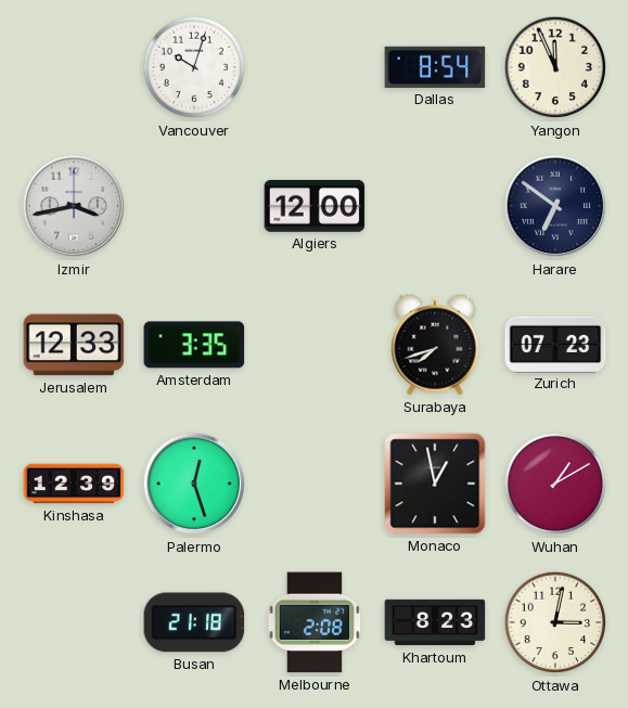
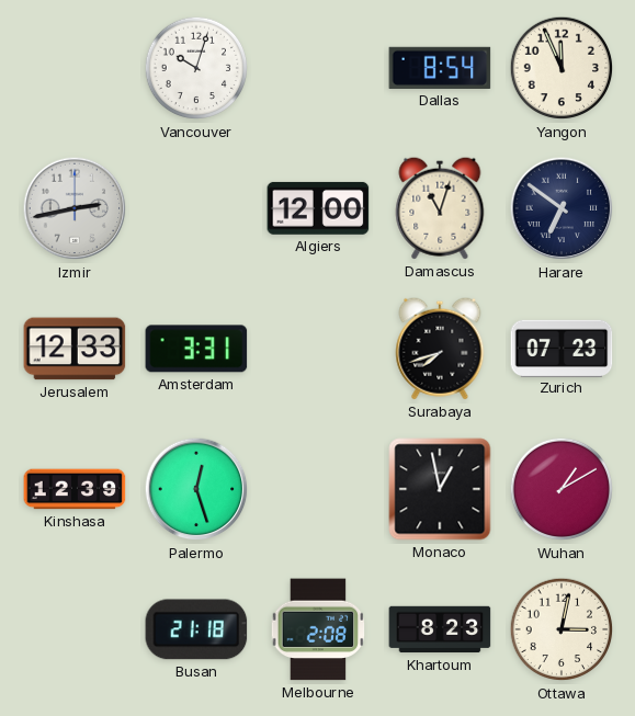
Izmir: 3:43 -> 2:43 (75, 208)
Damascus: none -> 11:03 (440, 208)
Amsterdam: 3:35 -> 3:31 (196, 349)
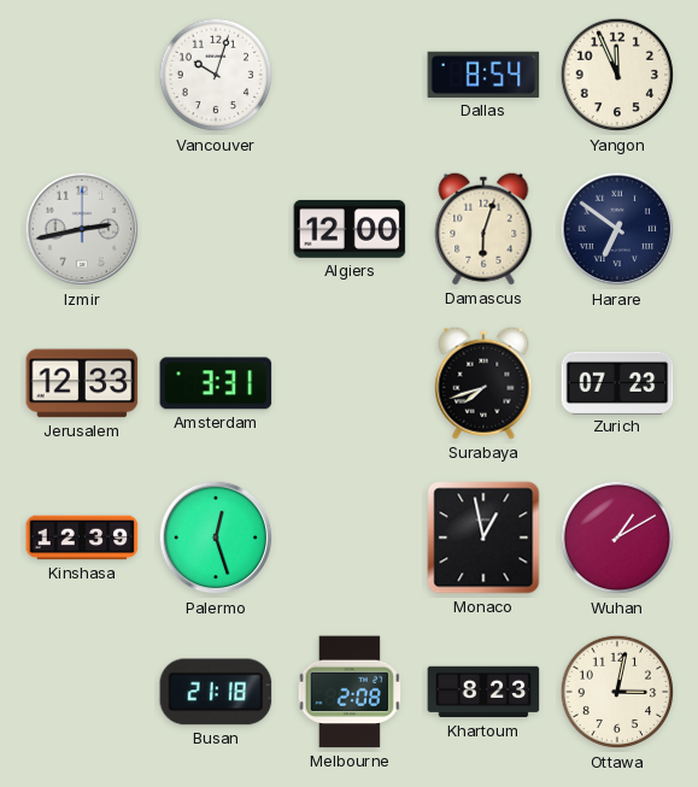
Damascus: 11:03 -> 6:03 (483, 229)
